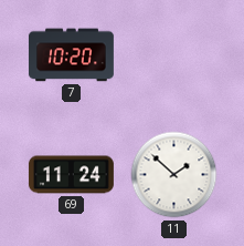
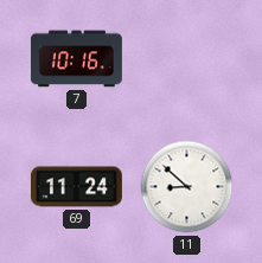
7: 10:20 -> 10:16 (76, 59)
11: 1:52 -> 8:52 (187, 187)
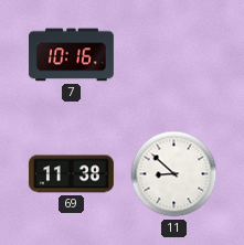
69: 11:24 -> 11:38 (71, 174)
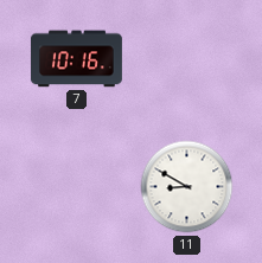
69: 11:38 -> none (71, 174)
11: 8:52 -> 8:50 (187, 187)
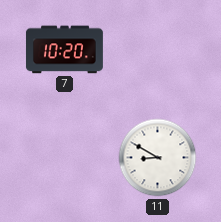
7: 10:16 -> 10:20 (64, 50)
